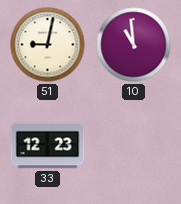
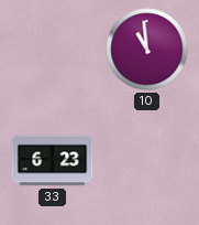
51: 9:02 -> none (48, 45)
33: 12:23 -> 6:23 (53, 161)
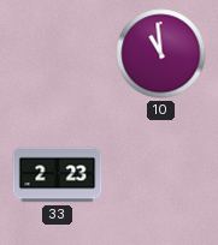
33: 6:23 -> 2:23 (58, 175)
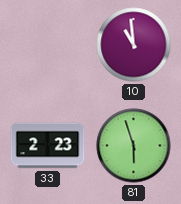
81: none -> 5:57 (134, 146)
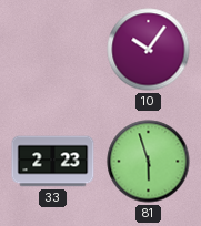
10: 10:59 -> 10:06 (149, 50)
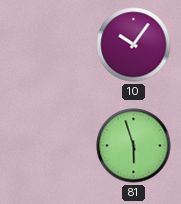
33: 2:23 -> none (53, 162)
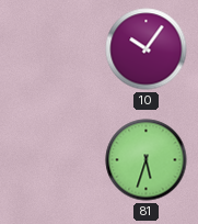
81: 5:57 -> 5:33 (147, 160)
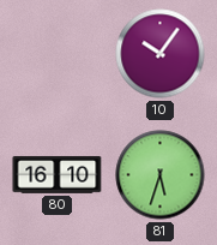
80: none -> 16:10 (58, 174)
